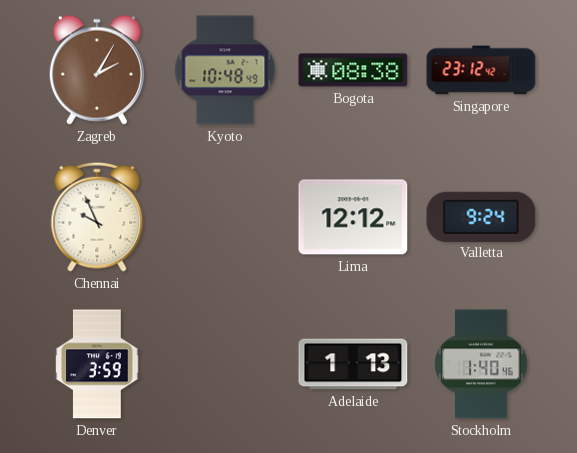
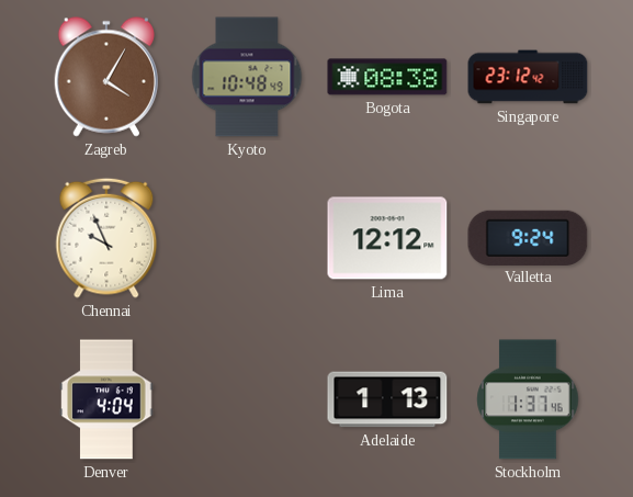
Zagreb: 2:05 -> 4:05 (105, 77)
Denver: 3:59 -> 4:04 (106, 399)
Stockholm: 1:40 -> 1:37 (528, 399)
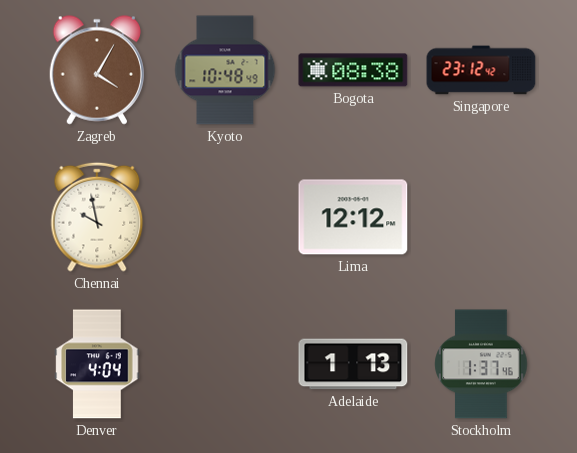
Chennai: 9:56 -> 9:58 (97, 217)
Valletta: 9:24 -> none (528, 237)
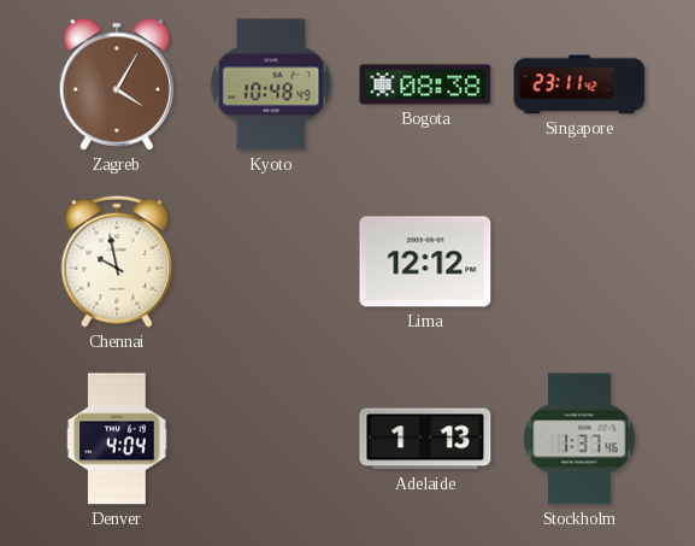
Singapore: 23:12 -> 23:11 (579, 84)
